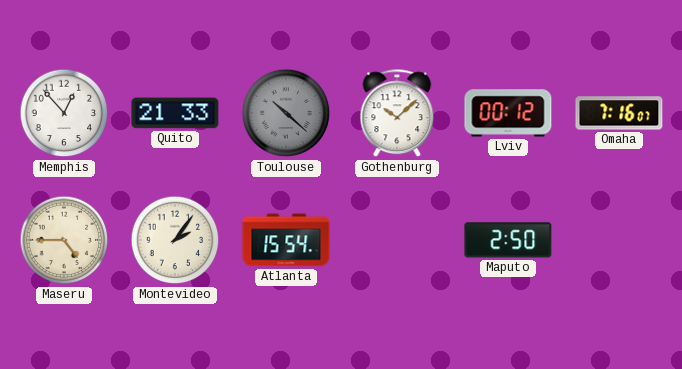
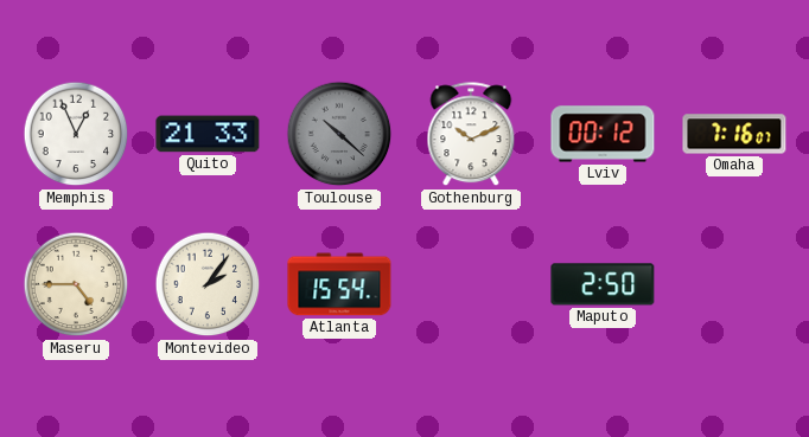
Memphis: 12:53 -> 12:56 (76, 134)
Gothenburg: 10:08 -> 10:11 (471, 135)
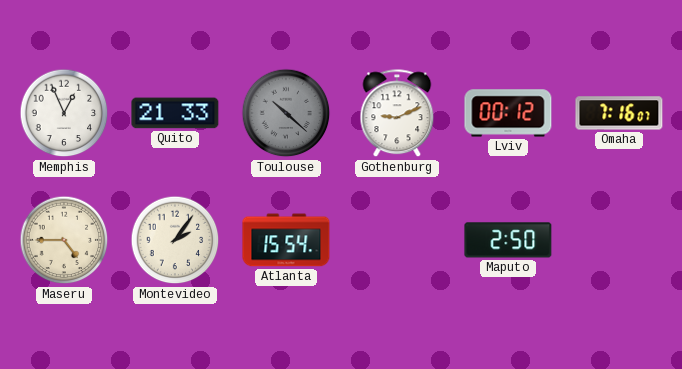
Gothenburg: 10:11 -> 9:11 (397, 114)
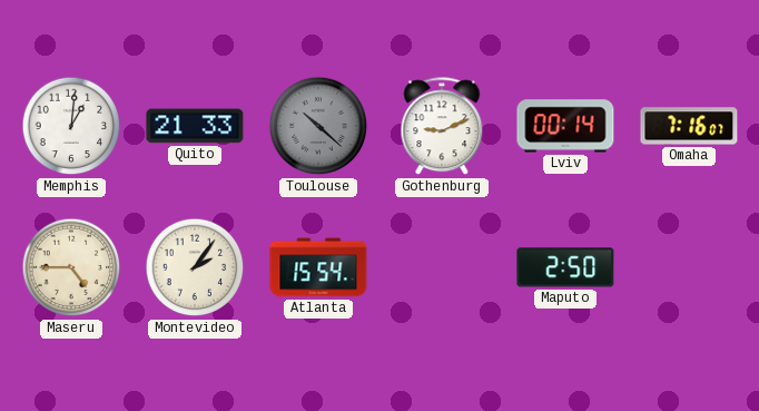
Memphis: 12:56 -> 1:01 (71, 126)
Lviv: 00:12 -> 00:14 (565, 126)
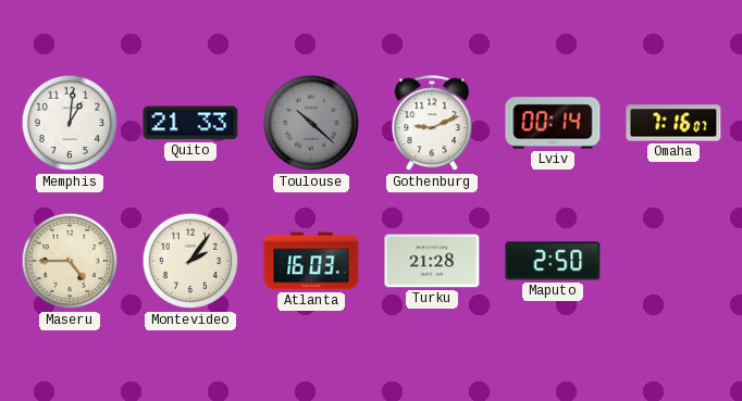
Atlanta: 15:54 -> 16:03 (311, 261)
Turku: none -> 21:28 (432, 261)
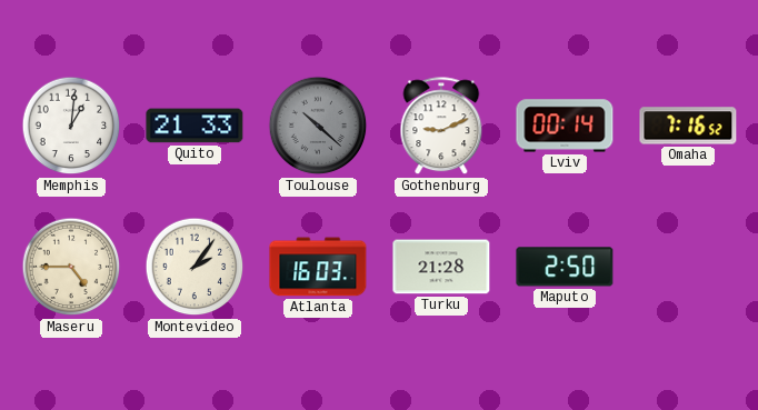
Omaha: 7:16:07 -> 7:16:52 (688, 126)
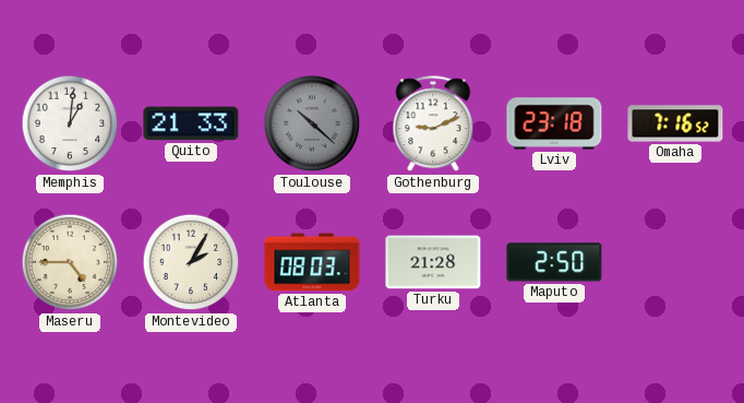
Lviv: 00:14 -> 23:18 (554, 123)
Montevideo: 2:06 -> 2:05 (191, 262)
Atlanta: 16:03 -> 08:03 (312, 262)
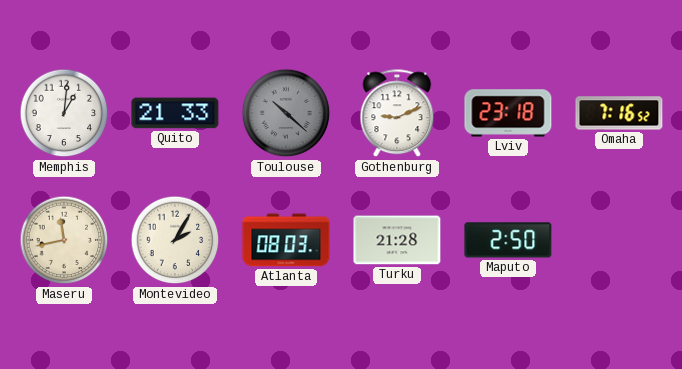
Maseru: 4:45 -> 11:43 (64, 240)
